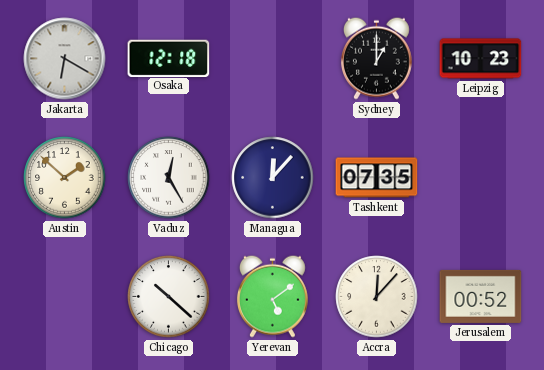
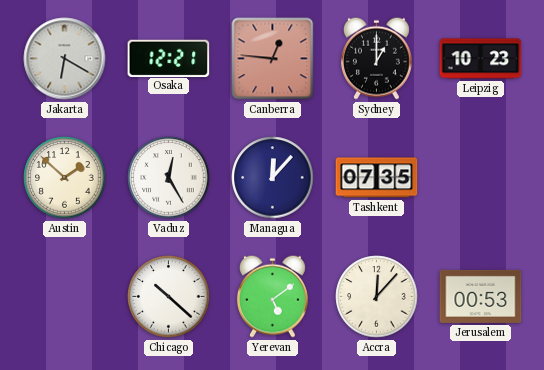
Osaka: 12:18 -> 12:21 (169, 58)
Canberra: none -> 12:46 (273, 59)
Jerusalem: 00:52 -> 00:53 (481, 296)
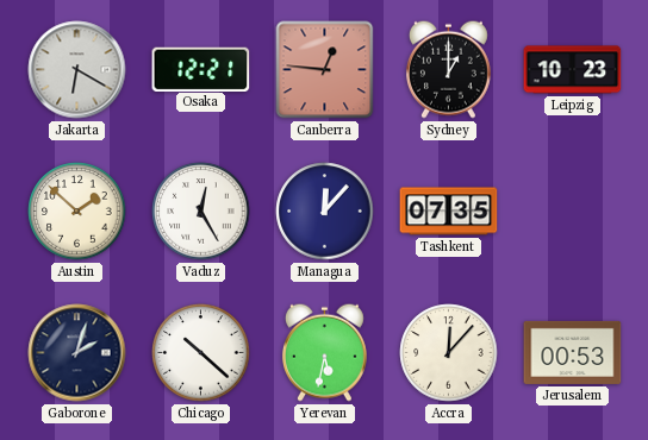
Gaborone: none -> 2:03 (77, 353)
Yerevan: 5:09 -> 5:32 (324, 352)
